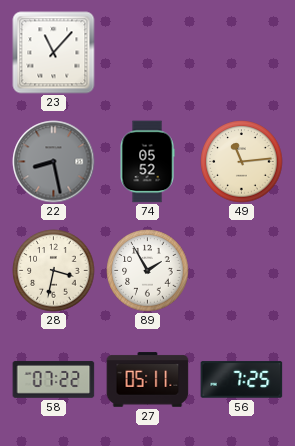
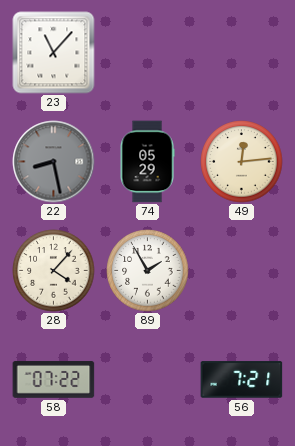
74: 05:52 -> 05:29 (147, 162)
49: 11:14 -> 12:14 (242, 162)
28: 3:32 -> 4:07 (54, 271)
27: 05:11 -> none (148, 380)
56: 7:25 -> 7:21 (242, 380)
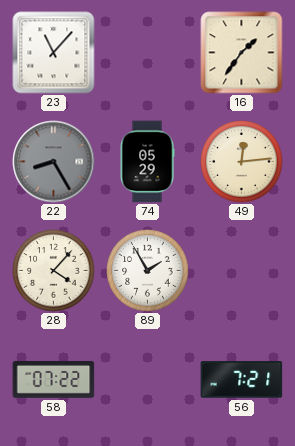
16: none -> 1:36 (242, 53)
22: 8:28 -> 8:25 (54, 162)
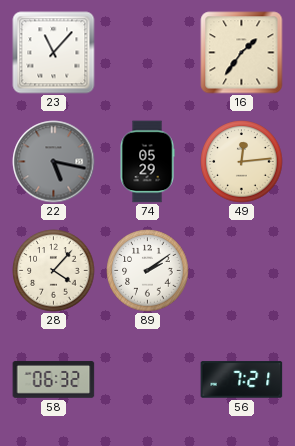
22: 8:25 -> 5:17 (54, 162)
89: 1:55 -> 2:09 (148, 271)
58: 07:22 -> 06:32 (54, 379)
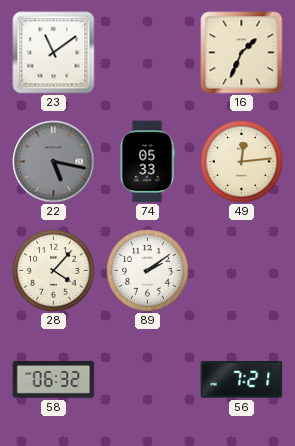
23: 11:07 -> 11:09 (54, 53)
16: 1:36 -> 1:34 (242, 53)
74: 05:29 -> 05:33 (147, 162)
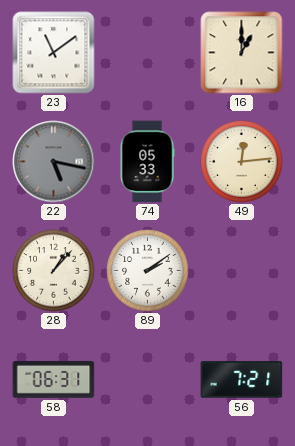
16: 1:34 -> 1:00 (242, 53)
28: 4:07 -> 1:07 (54, 271)
58: 06:32 -> 06:31 (54, 379)
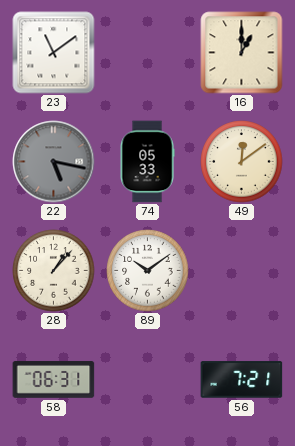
49: 12:14 -> 12:09 (242, 162)
89: 2:09 -> 10:09 (148, 271)
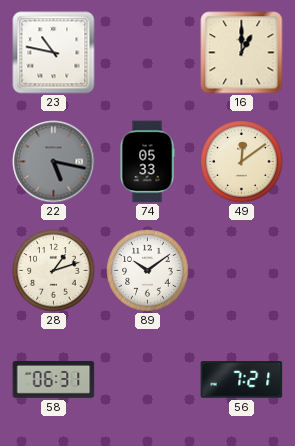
23: 11:09 -> 10:47 (54, 53)
28: 1:07 -> 1:12 (54, 271)
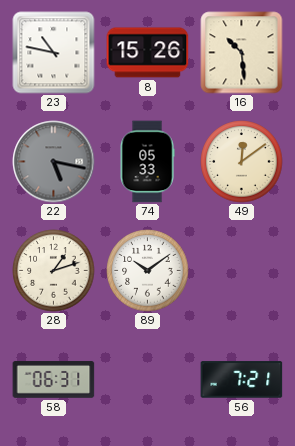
8: none -> 15:26 (148, 53)
16: 1:00 -> 10:29 (242, 53)
